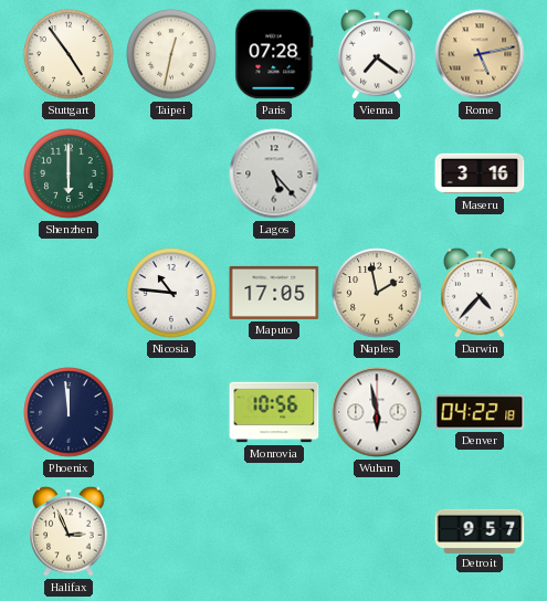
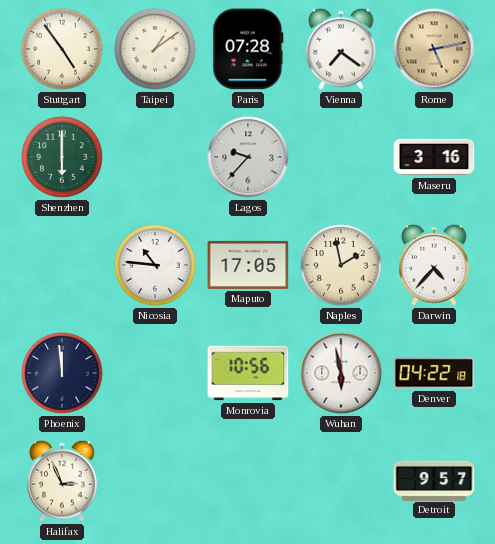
Taipei: 12:32 -> 1:09 (155, 49)
Lagos: 5:23 -> 9:37 (248, 157)
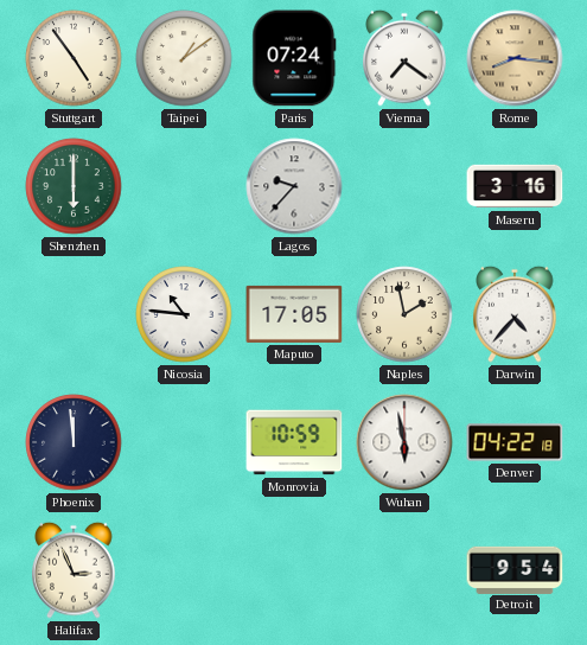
Paris: 07:28 -> 07:24 (294, 58)
Rome: 5:13 -> 8:16 (515, 58)
Monrovia: 10:56 -> 10:59 (294, 442)
Detroit: 9:57 -> 9:54 (515, 569)
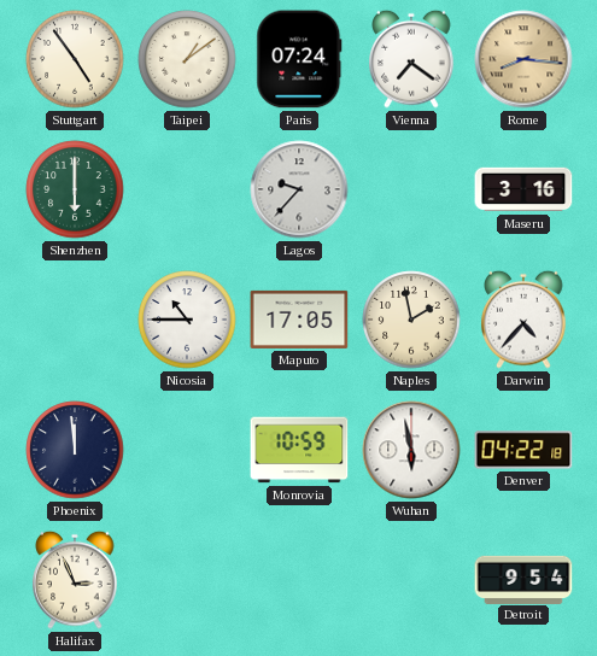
Nicosia: 10:46 -> 10:45 (187, 320)
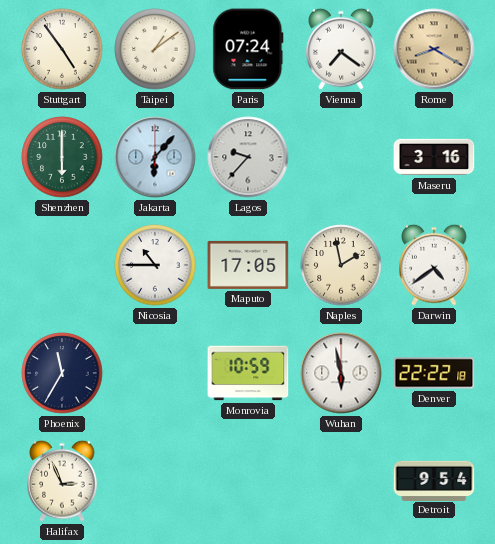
Rome: 8:16 -> 8:20 (434, 49)
Jakarta: none -> 6:07 (155, 157)
Darwin: 4:37 -> 4:39 (434, 265)
Phoenix: 11:59 -> 11:35 (62, 373)
Denver: 04:22 -> 22:22 (434, 373)
